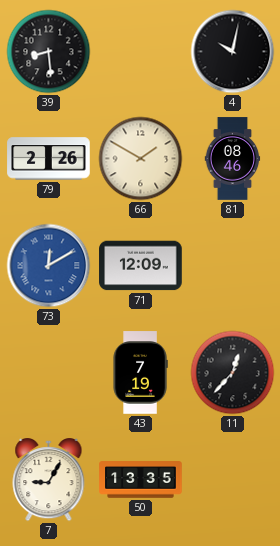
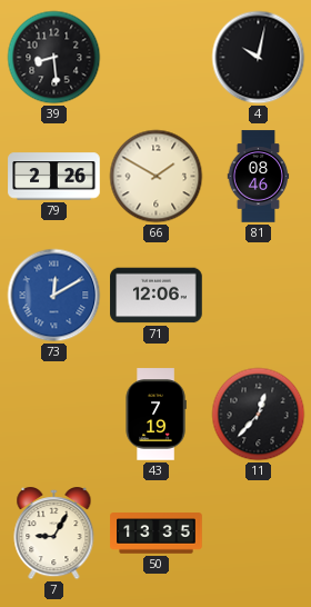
71: 12:09 -> 12:06 (157, 296)
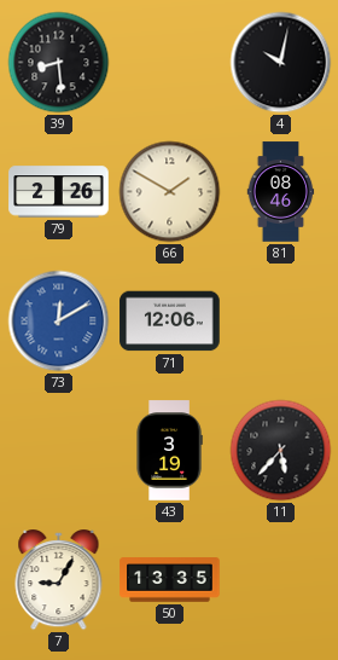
43: 7:19 -> 3:19 (169, 451)
11: 12:37 -> 5:37 (281, 451)
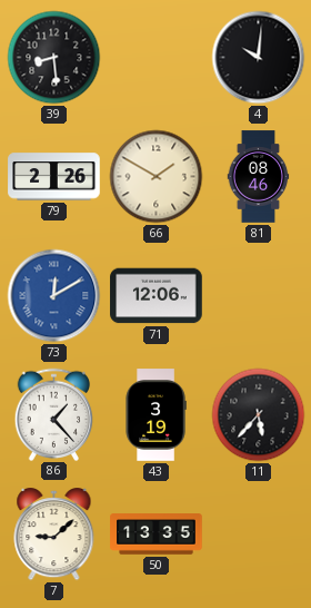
4: 10:02 -> 10:01 (259, 58)
86: none -> 1:23 (54, 414)
7: 9:05 -> 9:08 (54, 536)
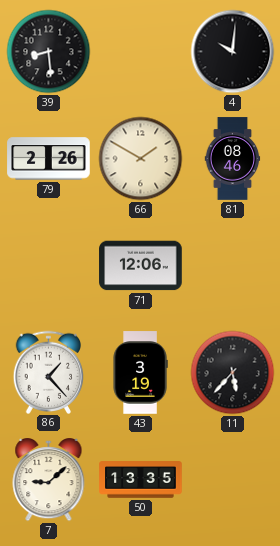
73: 12:10 -> none (54, 296)
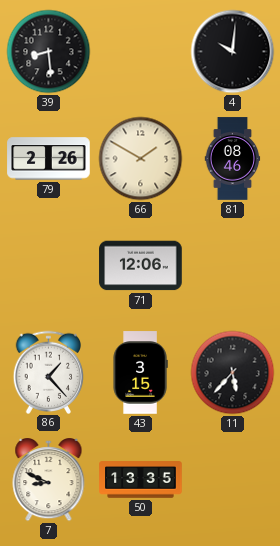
43: 3:19 -> 3:15 (140, 373)
7: 9:08 -> 8:49 (49, 481)
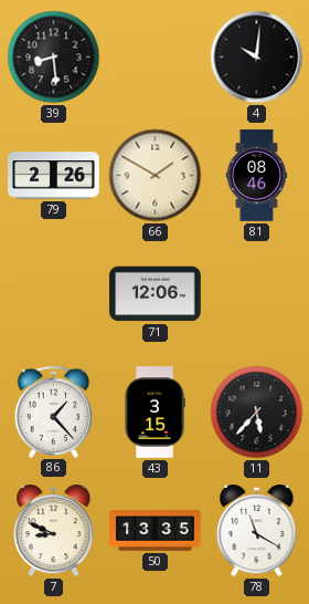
78: none -> 11:20 (257, 532)
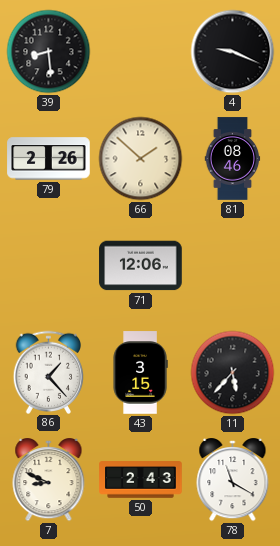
4: 10:01 -> 9:19 (233, 52)
66: 1:50 -> 1:52 (141, 159)
50: 13:35 -> 2:43 (141, 480)
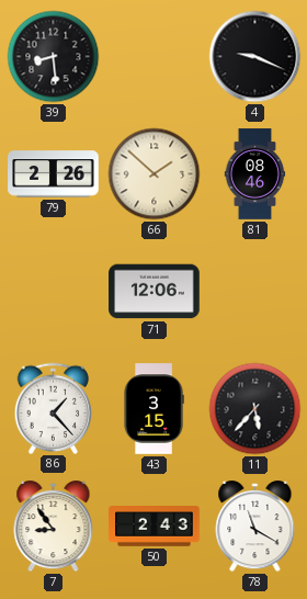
7: 8:49 -> 8:54 (54, 528)
